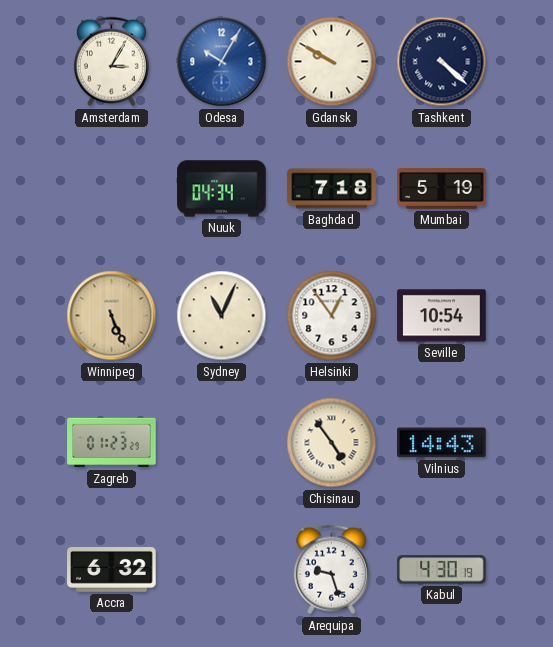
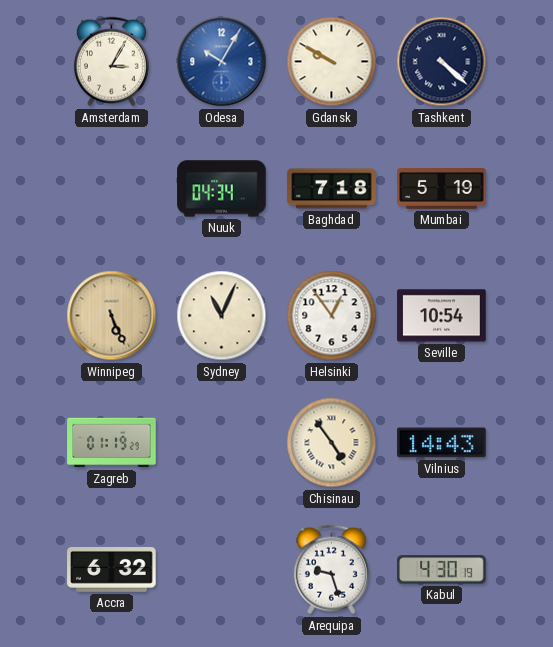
Zagreb: 01:23 -> 01:19 (112, 443)
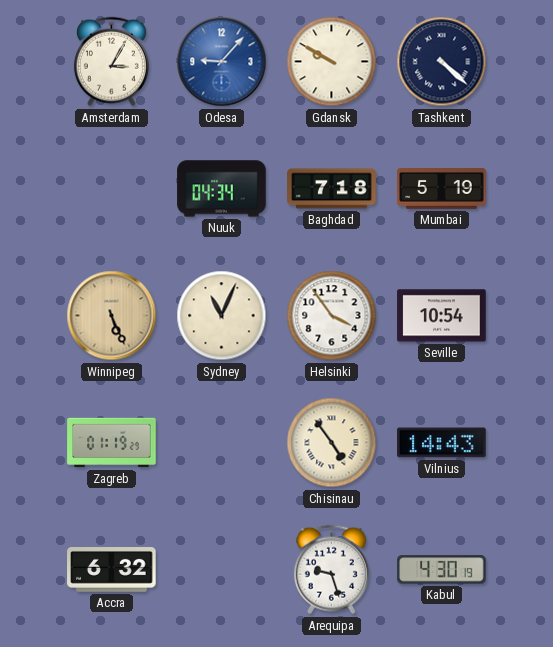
Odesa: 10:05 -> 9:07 (222, 62)
Helsinki: 12:54 -> 3:54 (332, 316)
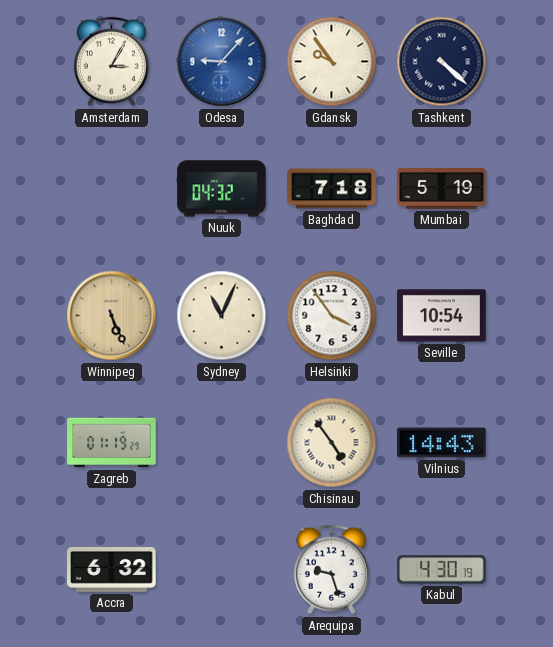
Gdansk: 9:50 -> 9:54 (332, 62)
Nuuk: 04:34 -> 04:32 (222, 189)
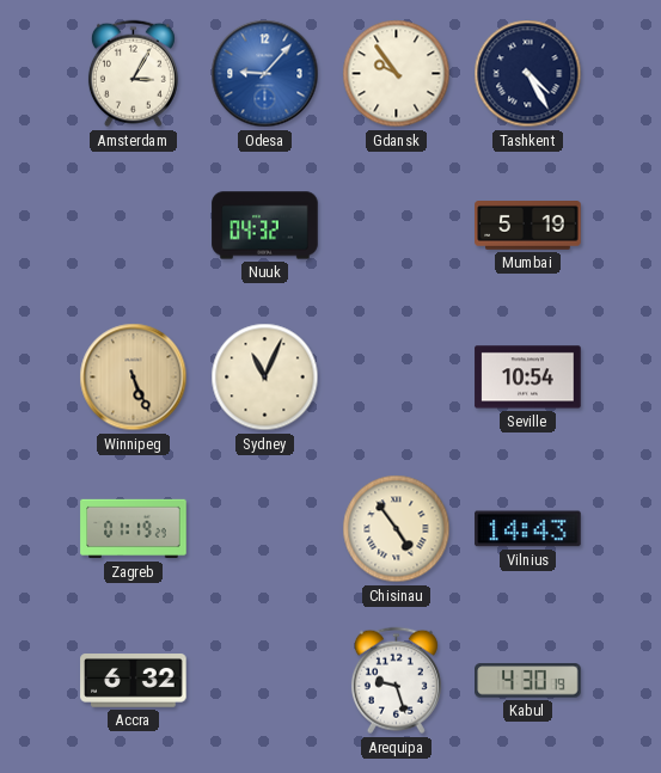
Tashkent: 4:22 -> 4:25 (528, 74)
Baghdad: 7:18 -> none (332, 189)
Helsinki: 3:54 -> none (332, 316)
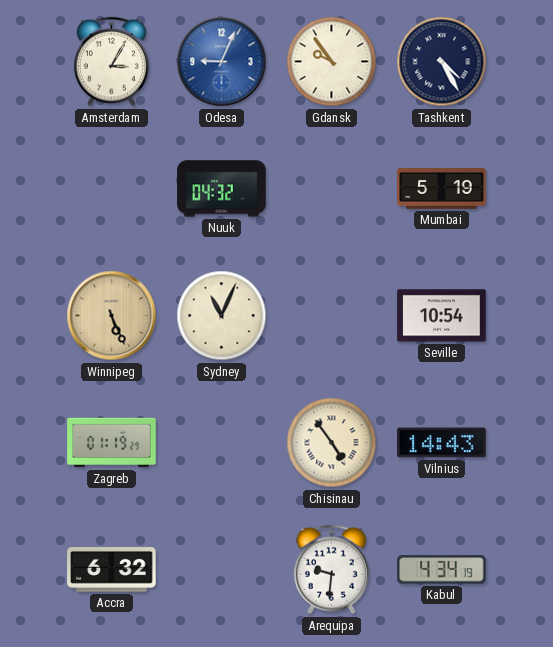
Odesa: 9:07 -> 9:04 (222, 62)
Arequipa: 9:27 -> 9:31 (331, 570)
Kabul: 4:30 -> 4:34 (442, 570)
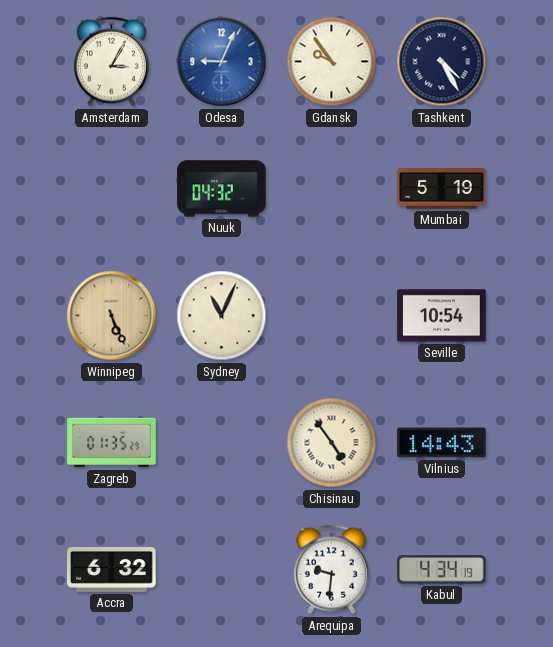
Zagreb: 01:19 -> 01:35 (112, 443)
